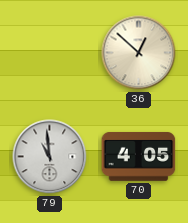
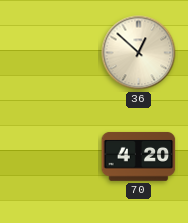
79: 10:59 -> none (50, 157)
70: 4:05 -> 4:20 (139, 157)
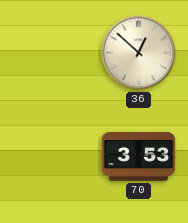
70: 4:20 -> 3:53 (139, 157)
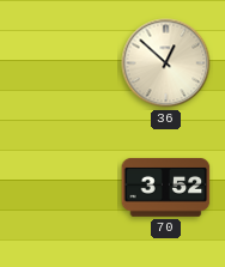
70: 3:53 -> 3:52 (166, 188)
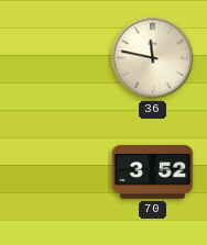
36: 12:52 -> 11:47 (153, 58)
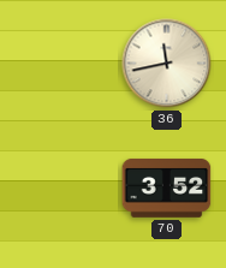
36: 11:47 -> 11:43 (167, 64)
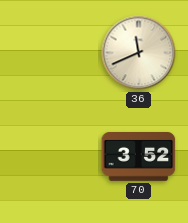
36: 11:43 -> 11:41 (139, 53)
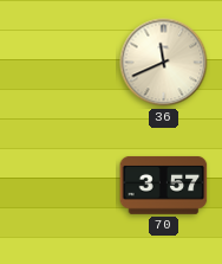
70: 3:52 -> 3:57 (164, 186)
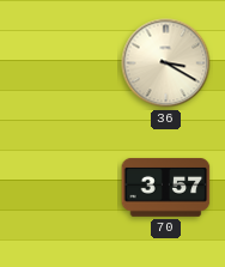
36: 11:41 -> 3:20 (166, 63)
